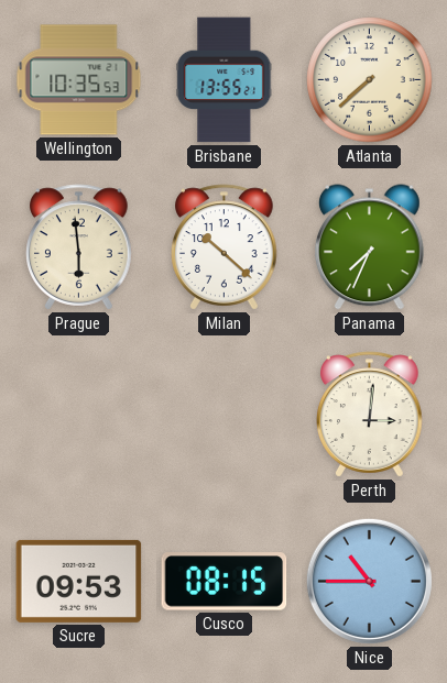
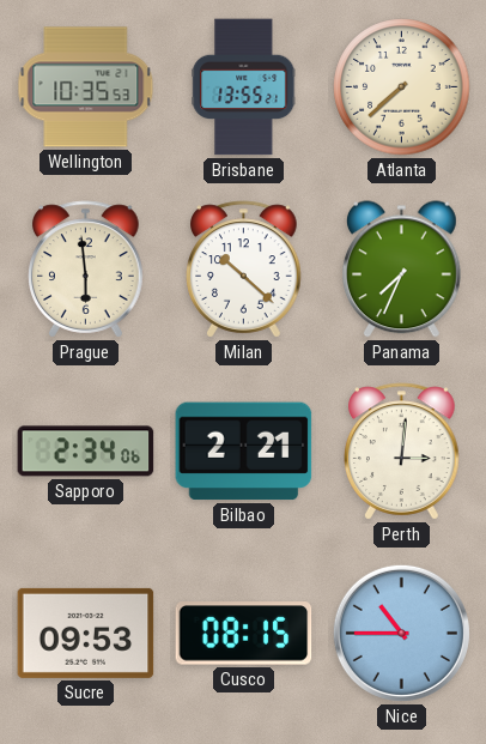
Sapporo: none -> 2:34 (86, 452)
Bilbao: none -> 2:21 (244, 452)
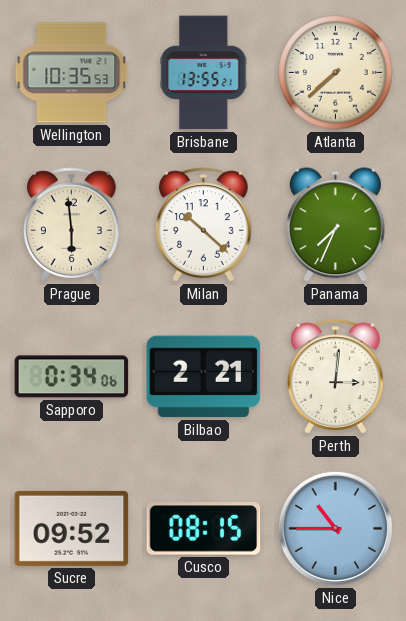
Sapporo: 2:34 -> 0:34 (72, 377)
Sucre: 09:53 -> 09:52 (72, 528)
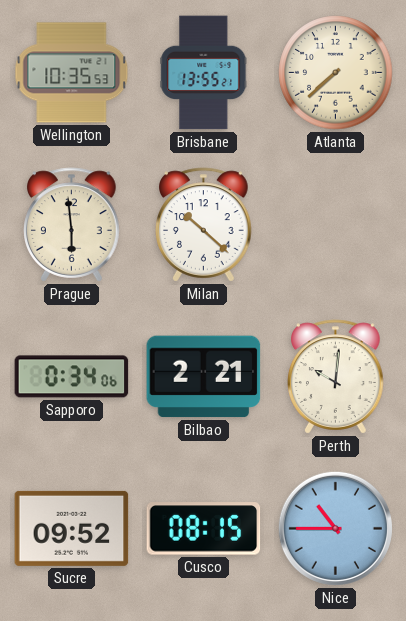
Panama: 7:34 -> none (336, 225)
Perth: 3:01 -> 10:01 (336, 377)
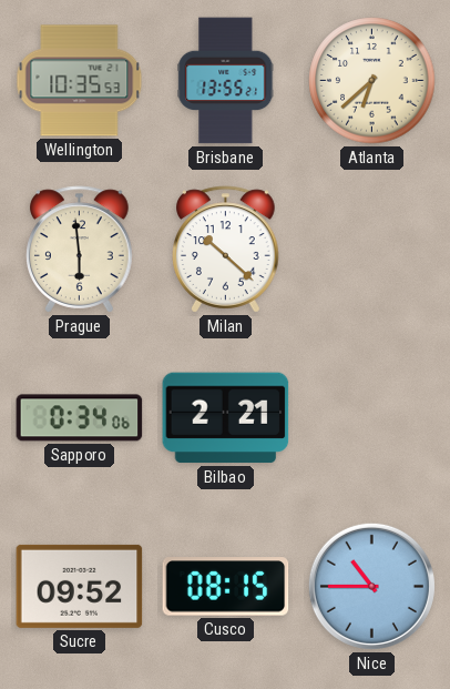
Atlanta: 7:38 -> 6:38 (372, 81)
Perth: 10:01 -> none (336, 377)
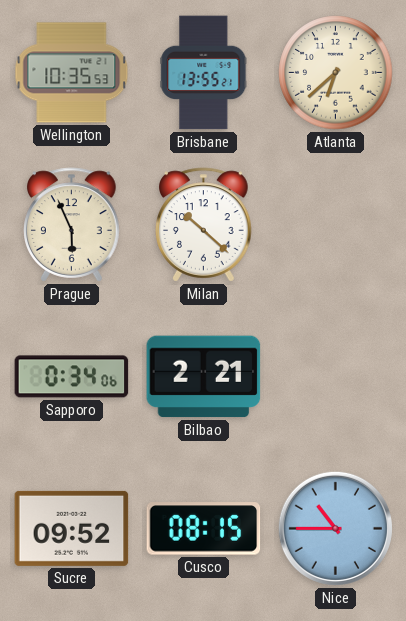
Prague: 5:59 -> 5:56 (72, 225)
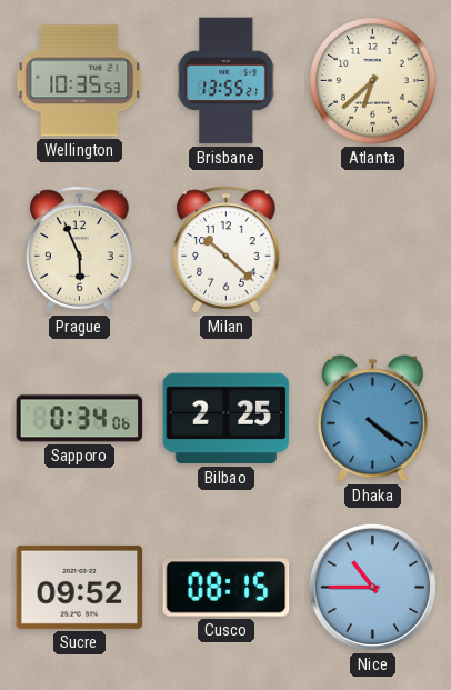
Bilbao: 2:21 -> 2:25 (227, 419)
Dhaka: none -> 4:21 (373, 419)
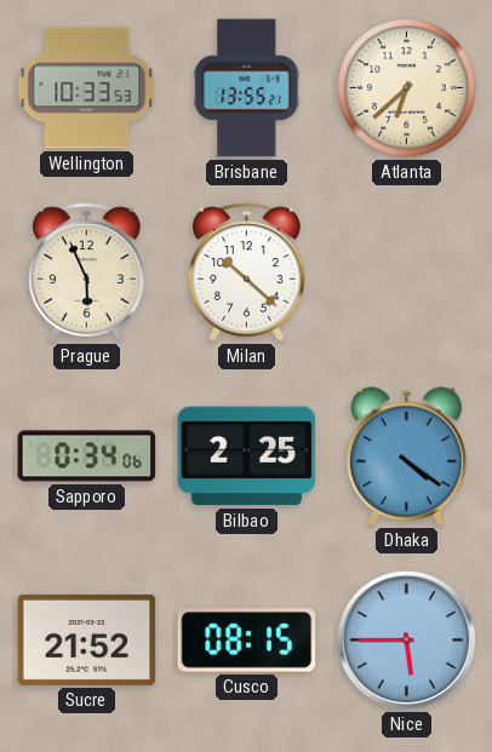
Wellington: 10:35 -> 10:33 (87, 88)
Sucre: 09:52 -> 21:52 (87, 639)
Nice: 10:45 -> 5:45 (406, 639)
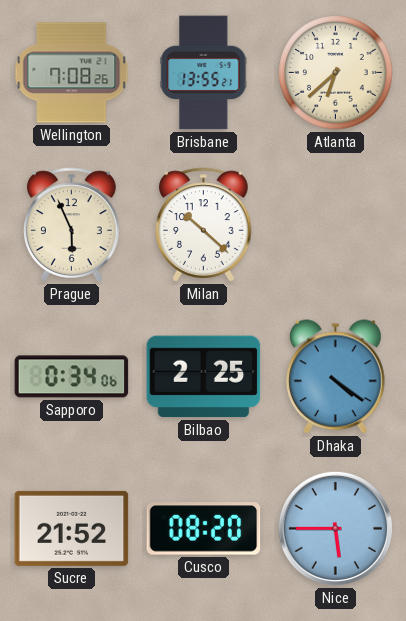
Wellington: 10:33 -> 7:08 (72, 73)
Cusco: 08:15 -> 08:20 (204, 529)
